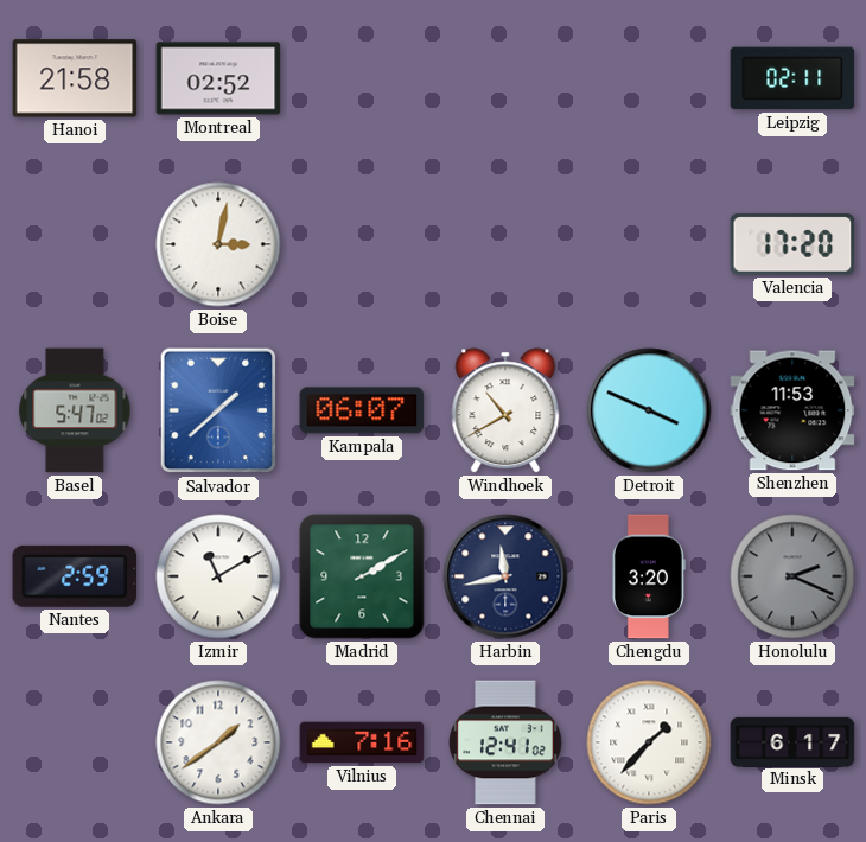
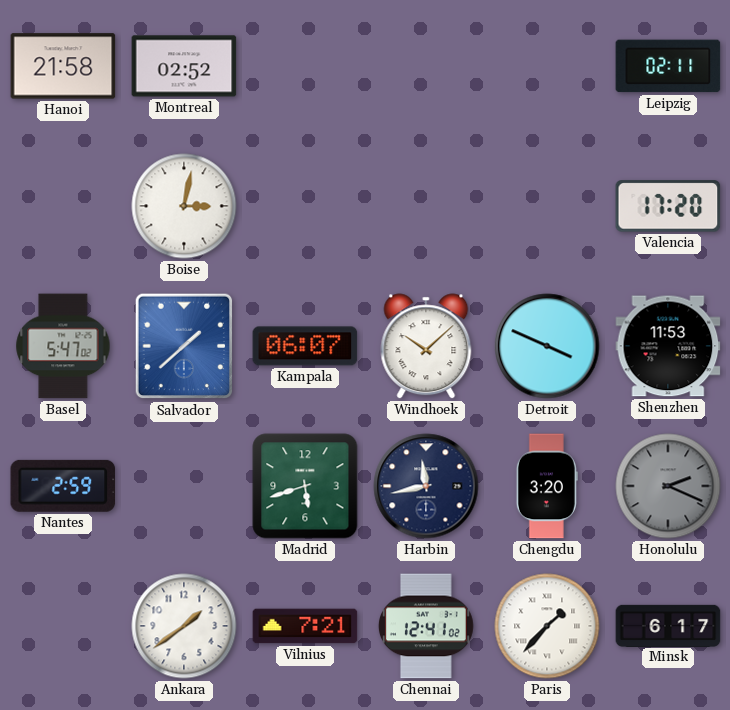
Windhoek: 10:40 -> 10:08 (426, 346)
Izmir: 11:10 -> none (218, 576)
Madrid: 2:10 -> 5:42 (305, 486)
Vilnius: 7:16 -> 7:21 (305, 626)
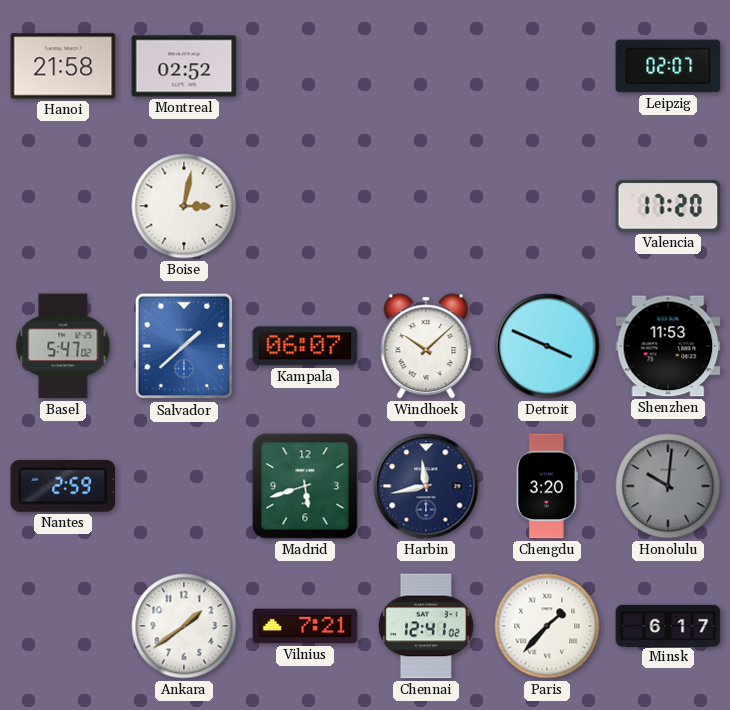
Leipzig: 02:11 -> 02:07 (668, 66)
Honolulu: 2:19 -> 10:01 (668, 486)
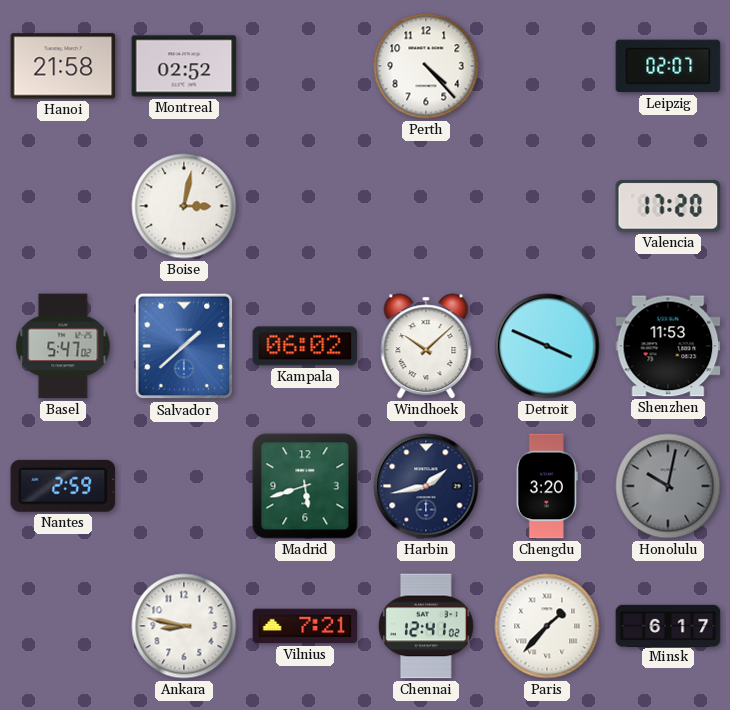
Perth: none -> 4:23 (426, 66)
Kampala: 06:07 -> 06:02 (305, 346)
Harbin: 11:43 -> 1:43 (426, 486)
Honolulu: 10:01 -> 10:02 (668, 486)
Ankara: 1:39 -> 8:47 (184, 626)
